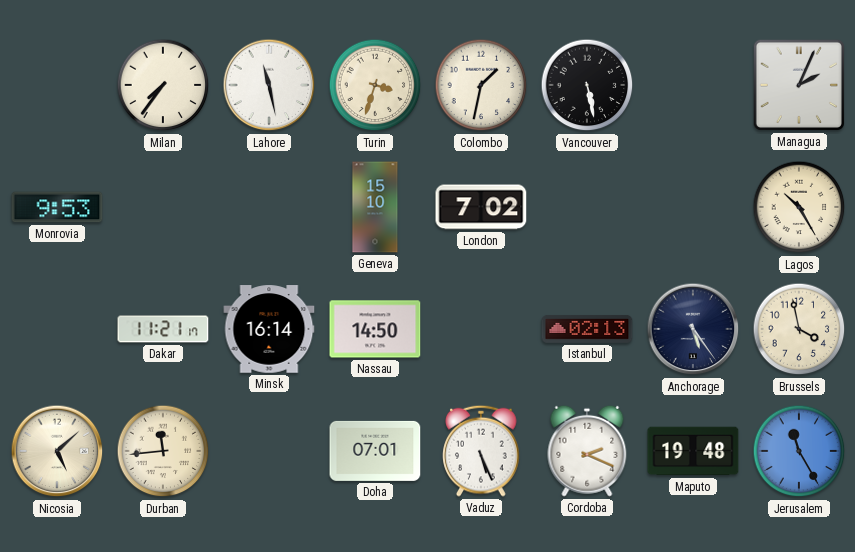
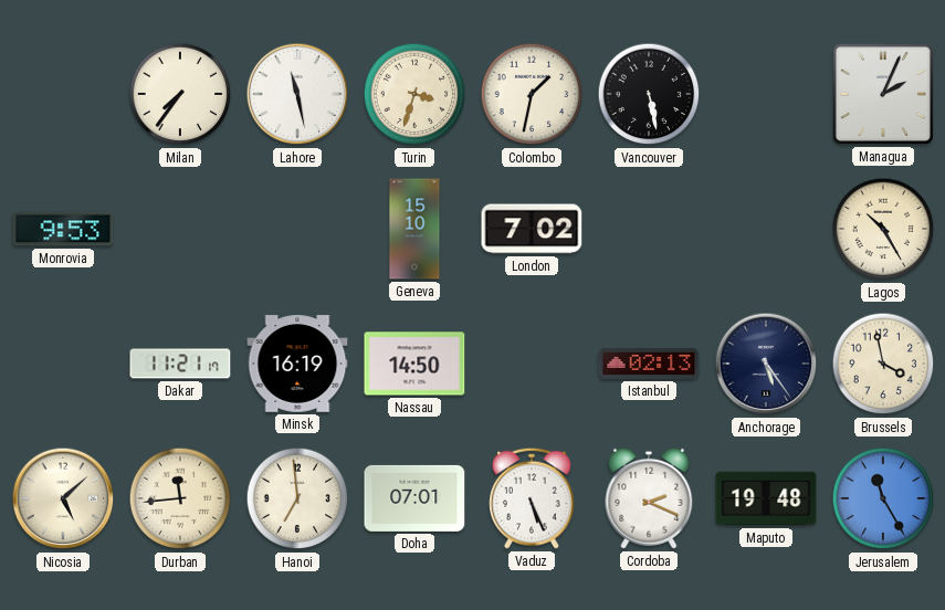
Minsk: 16:14 -> 16:19 (297, 364)
Hanoi: none -> 6:59 (297, 498)
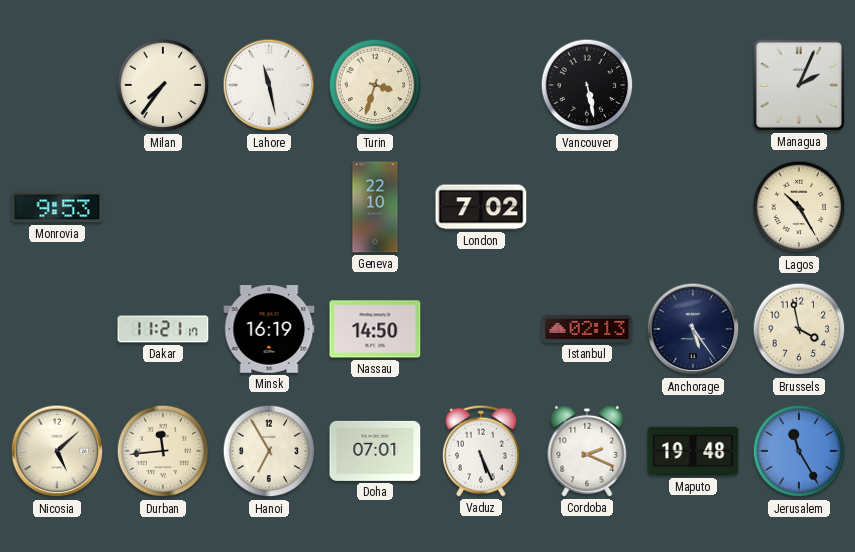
Colombo: 1:32 -> none (532, 94)
Geneva: 15:10 -> 22:10 (375, 207)
Hanoi: 6:59 -> 6:55 (269, 451)
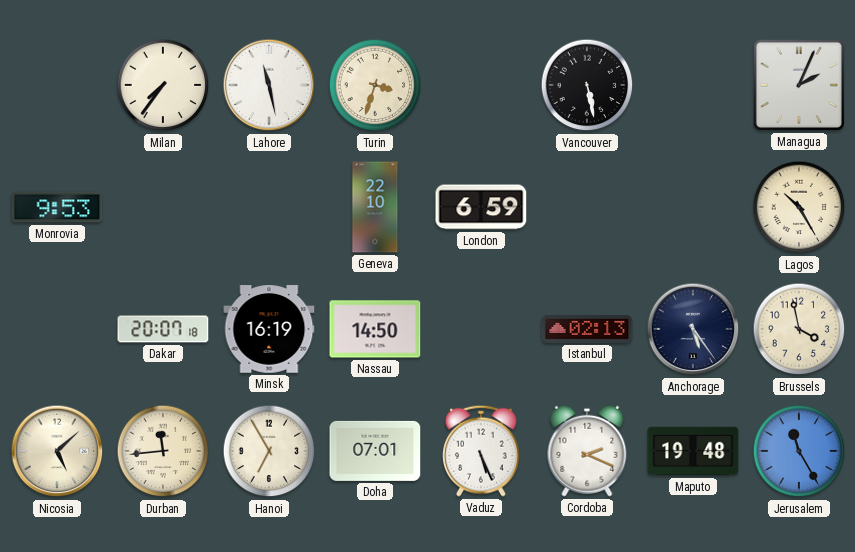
London: 7:02 -> 6:59 (481, 207)
Dakar: 11:21 -> 20:07 (163, 329)
